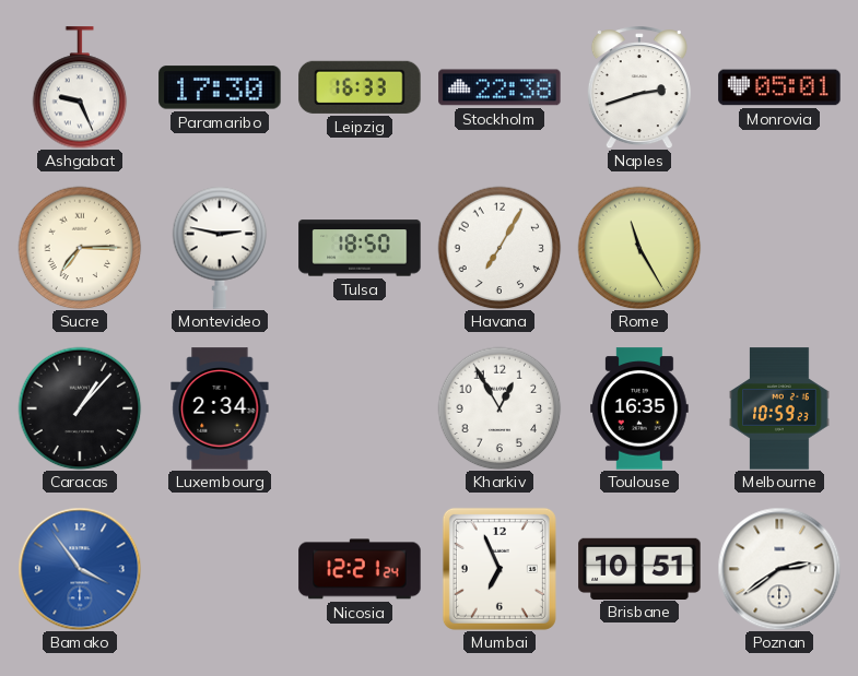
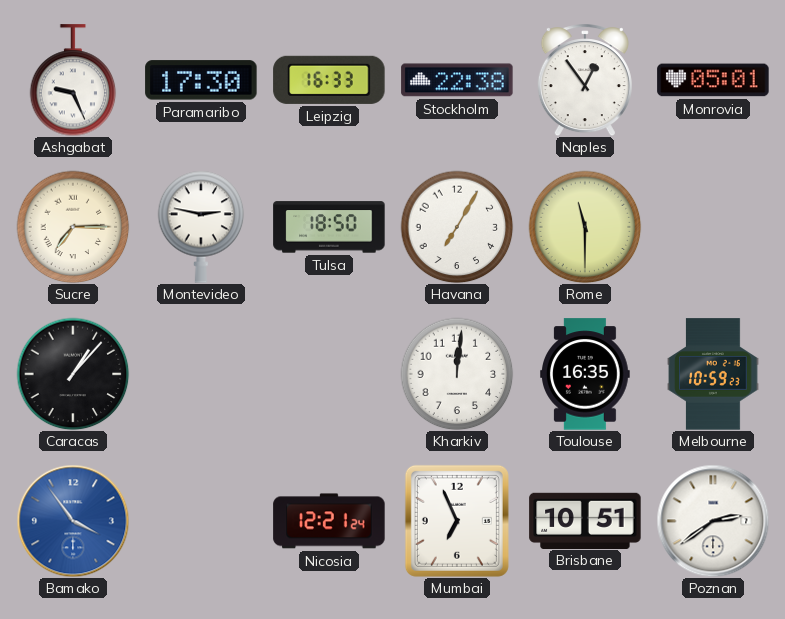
Naples: 2:42 -> 12:54 (585, 80)
Rome: 11:25 -> 11:30 (585, 227)
Luxembourg: 2:34 -> none (220, 408)
Kharkiv: 12:55 -> 12:01 (457, 374)
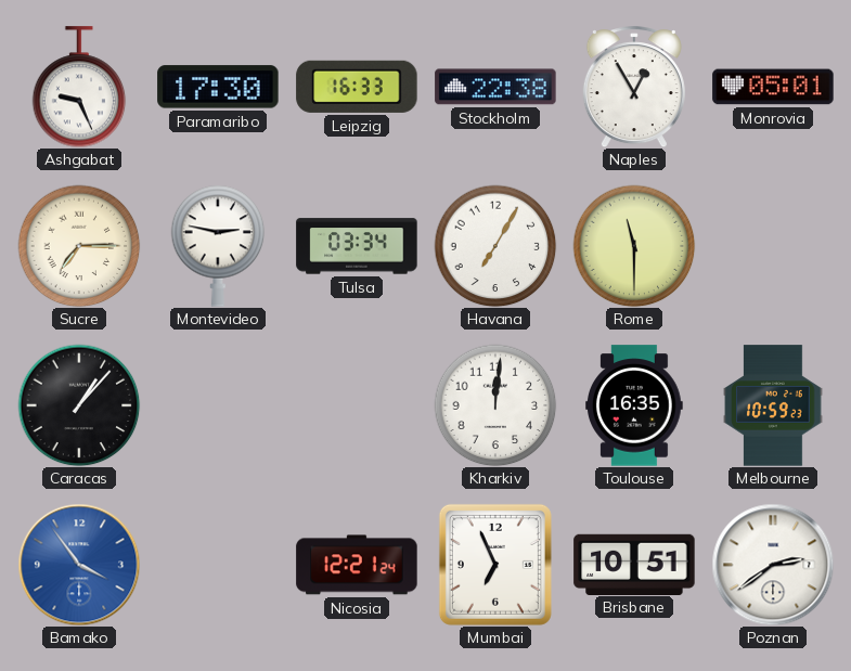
Naples: 12:54 -> 12:55 (634, 87)
Tulsa: 18:50 -> 03:34 (357, 246)
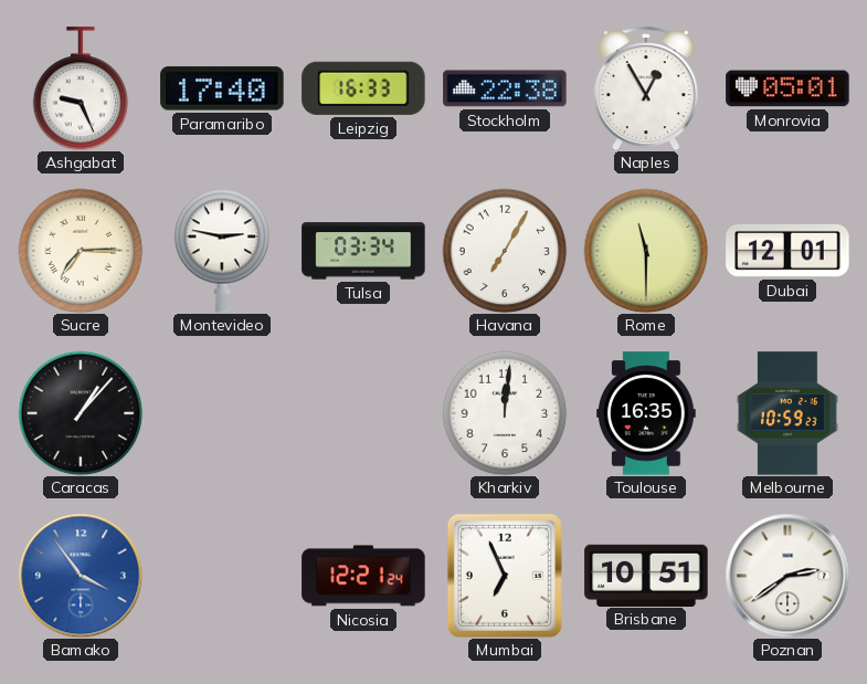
Paramaribo: 17:30 -> 17:40 (222, 88)
Dubai: none -> 12:01 (787, 251)
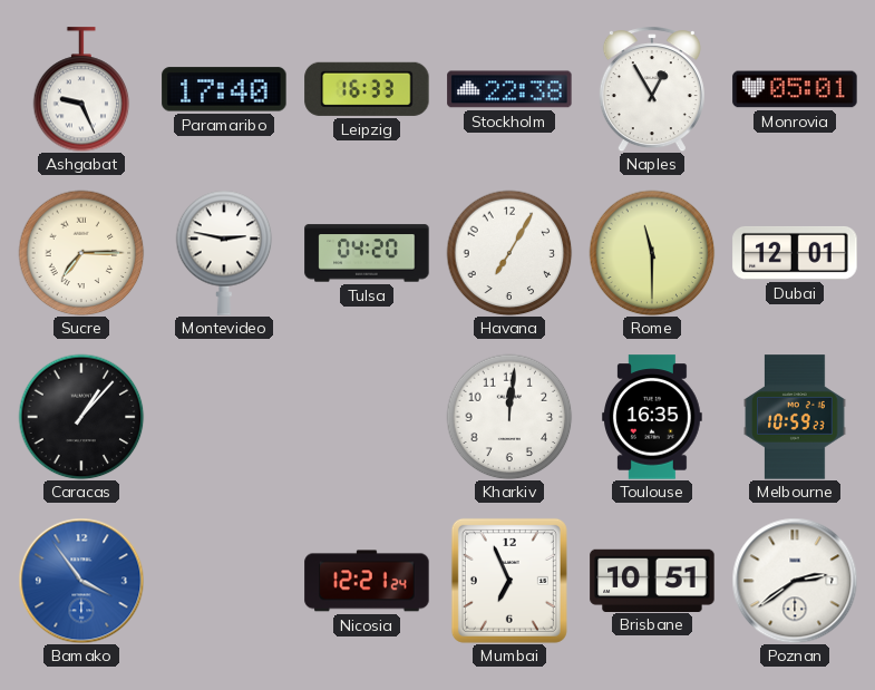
Tulsa: 03:34 -> 04:20 (367, 253)
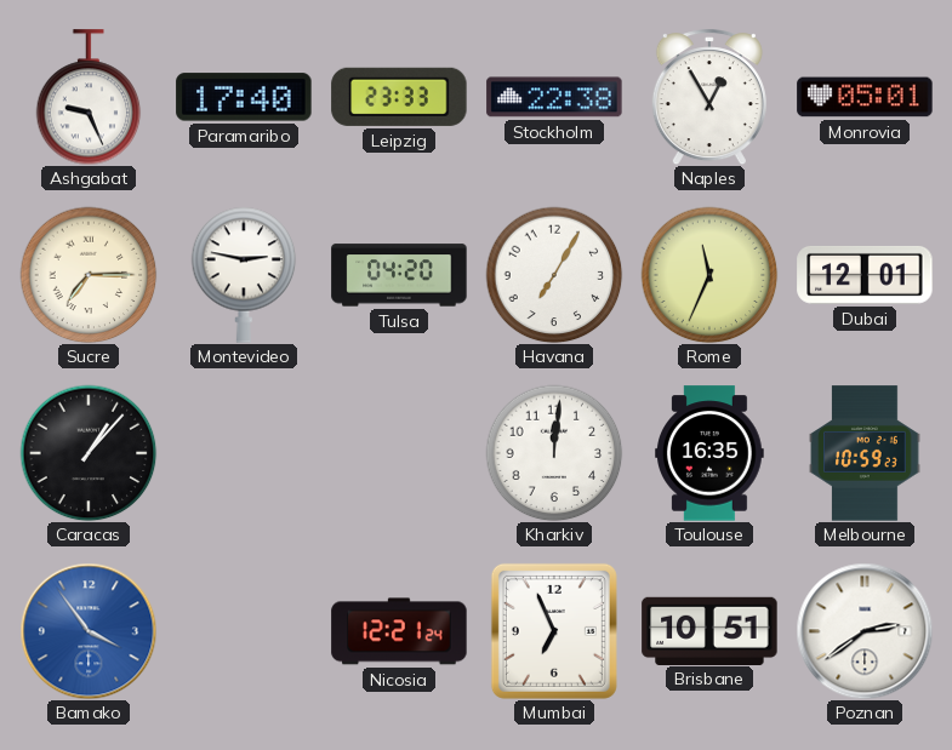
Leipzig: 16:33 -> 23:33 (399, 97)
Rome: 11:30 -> 11:34 (709, 275)
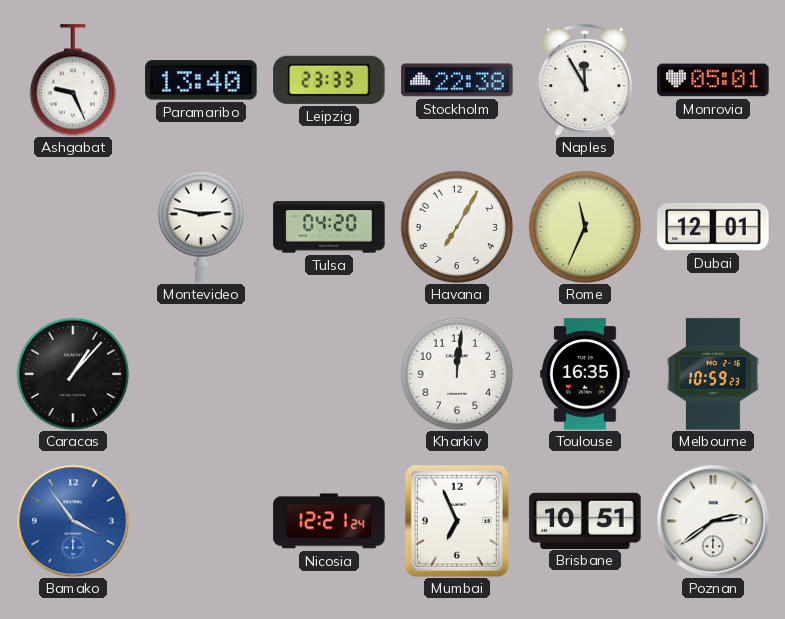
Paramaribo: 17:40 -> 13:40 (201, 80)
Naples: 12:55 -> 11:55 (585, 80)
Sucre: 7:15 -> none (89, 275)
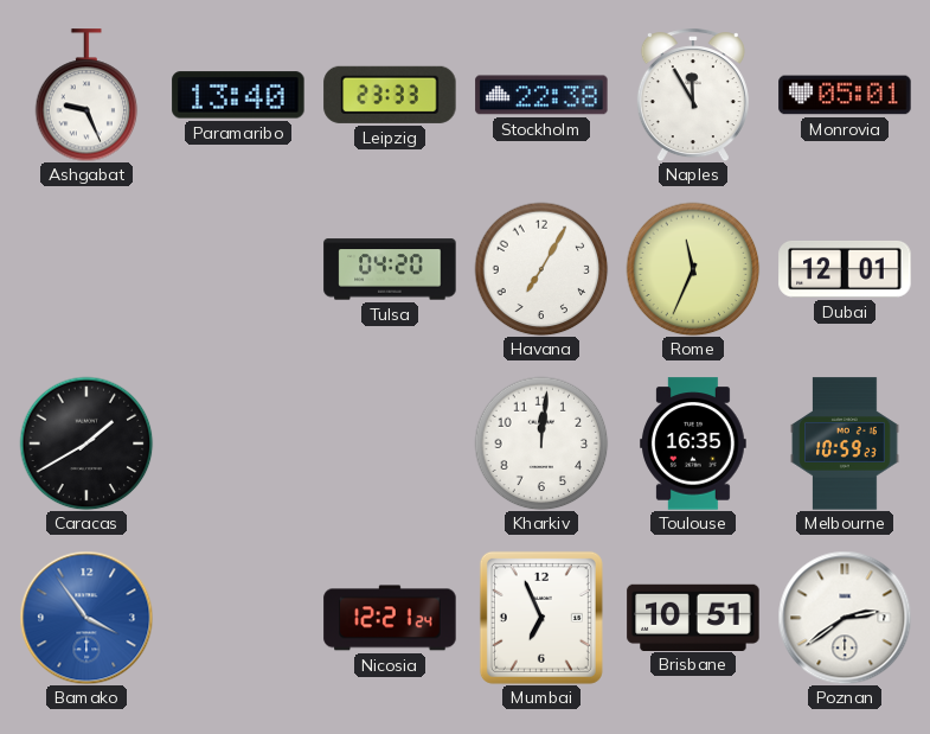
Montevideo: 2:47 -> none (201, 227)
Caracas: 1:07 -> 1:40 (86, 443)
